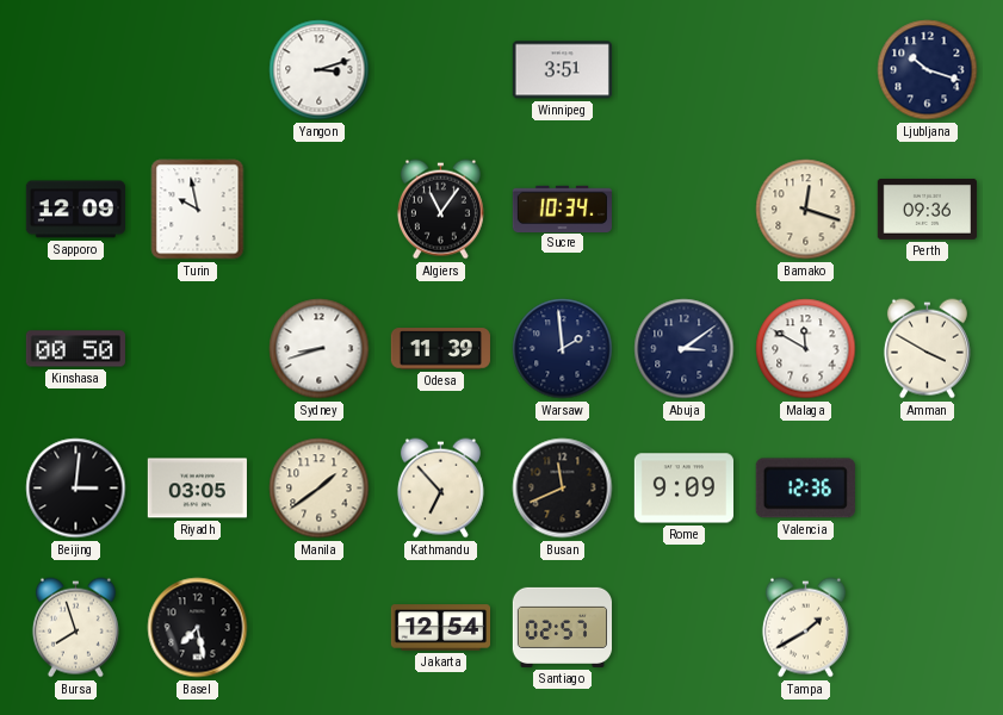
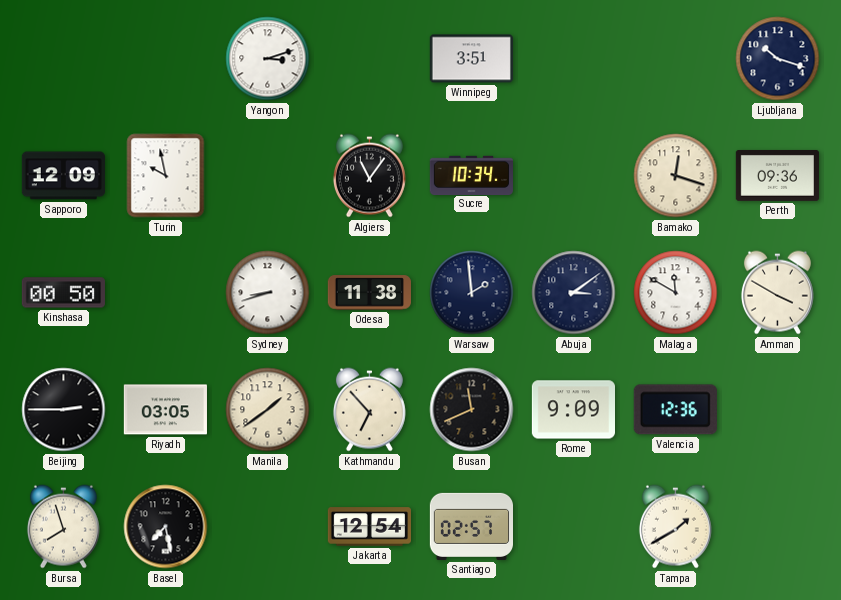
Odesa: 11:39 -> 11:38 (369, 293)
Beijing: 3:01 -> 2:45 (64, 410)
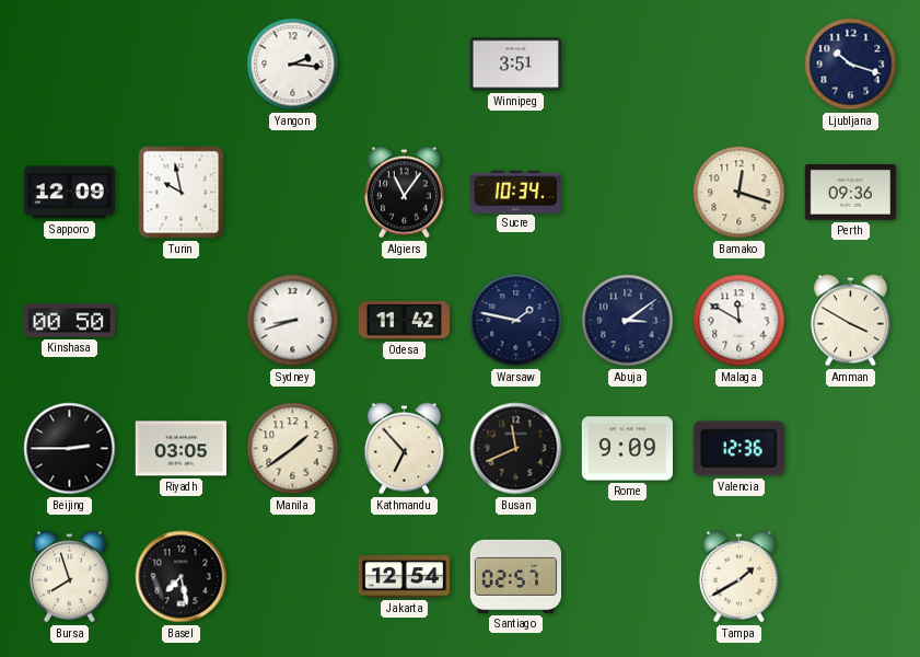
Yangon: 3:12 -> 2:16 (293, 65)
Odesa: 11:38 -> 11:42 (404, 321)
Warsaw: 1:59 -> 1:47 (516, 321)
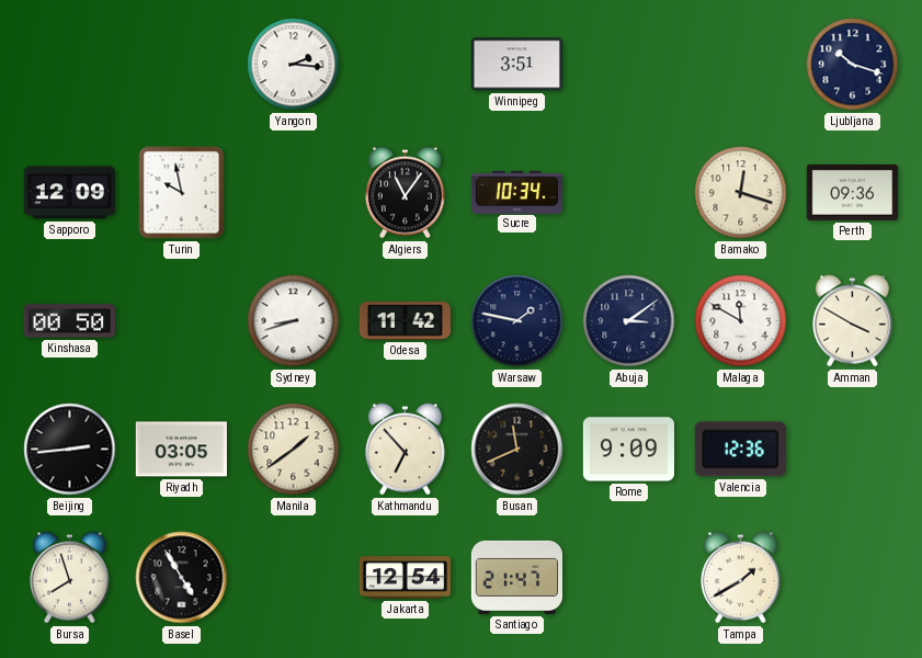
Beijing: 2:45 -> 2:44 (70, 450)
Basel: 7:28 -> 4:55 (182, 578)
Santiago: 02:57 -> 21:47 (516, 577)
